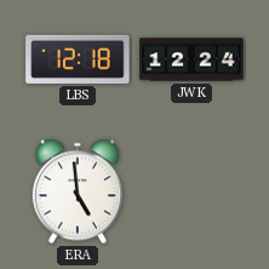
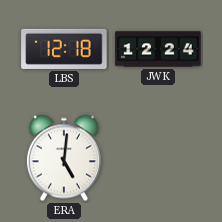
ERA: 4:59 -> 5:01 (64, 158)
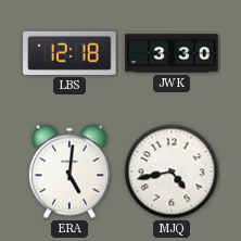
JWK: 12:24 -> 3:30 (172, 53)
MJQ: none -> 4:43 (172, 172)
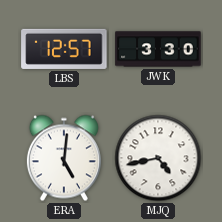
LBS: 12:18 -> 12:57 (64, 49)
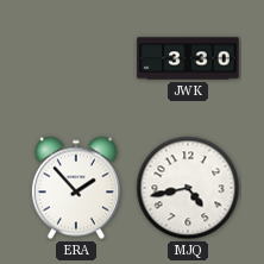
LBS: 12:57 -> none (64, 49)
ERA: 5:01 -> 1:53 (76, 188)
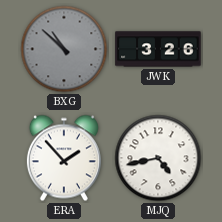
BXG: none -> 10:52 (64, 49)
JWK: 3:30 -> 3:26 (158, 49)
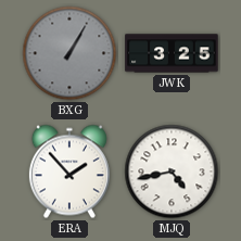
BXG: 10:52 -> 1:05 (69, 53)
JWK: 3:26 -> 3:25 (172, 53)
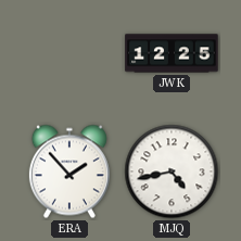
BXG: 1:05 -> none (69, 53)
JWK: 3:25 -> 12:25 (172, 53)
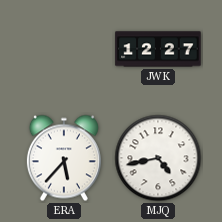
JWK: 12:25 -> 12:27 (158, 49)
ERA: 1:53 -> 5:37 (64, 158)
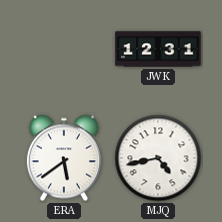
JWK: 12:27 -> 12:31 (158, 49)
ERA: 5:37 -> 5:39 (64, 158)
